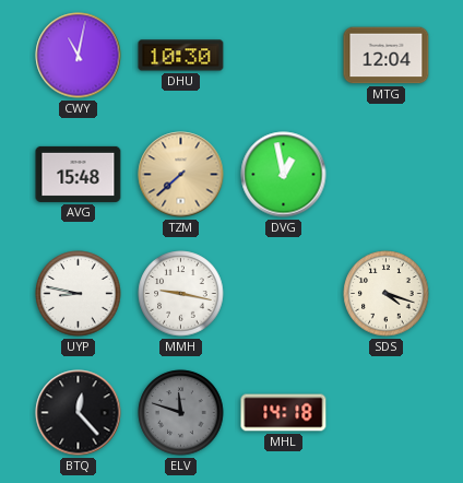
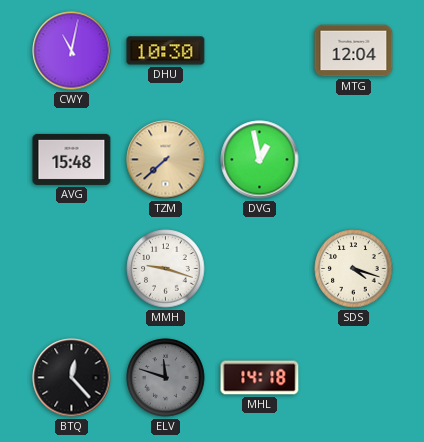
UYP: 8:47 -> none (79, 294)
MMH: 9:17 -> 9:18 (166, 269)
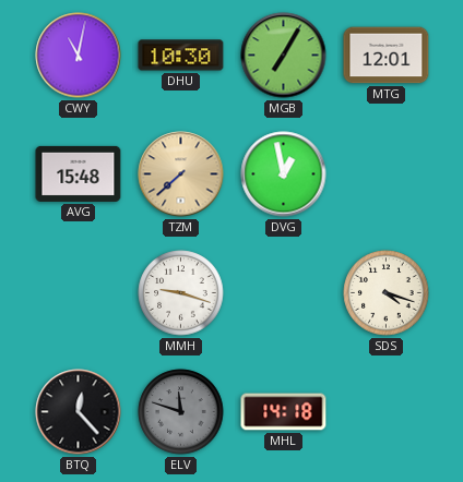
MGB: none -> 7:05 (284, 56)
MTG: 12:04 -> 12:01 (387, 56)
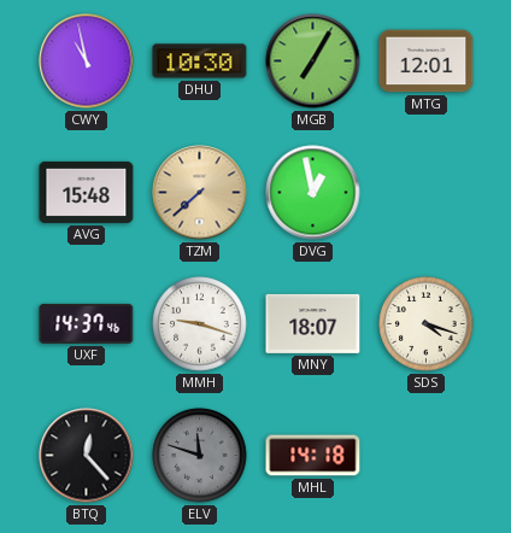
CWY: 11:02 -> 10:58 (87, 61)
UXF: none -> 14:37 (87, 323)
MNY: none -> 18:07 (313, 323)
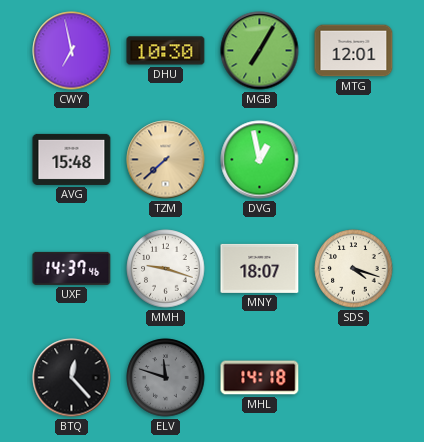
CWY: 10:58 -> 6:58 (72, 51)
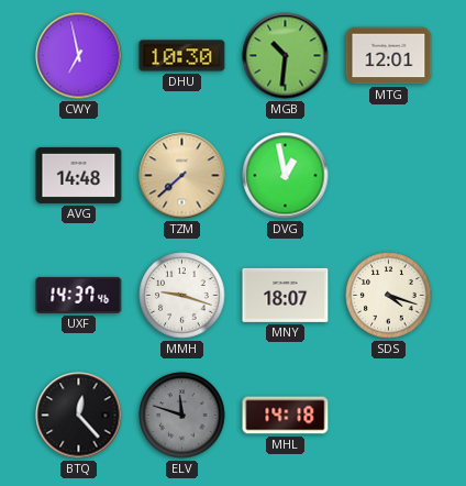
MGB: 7:05 -> 10:31 (286, 56)
AVG: 15:48 -> 14:48 (79, 175)
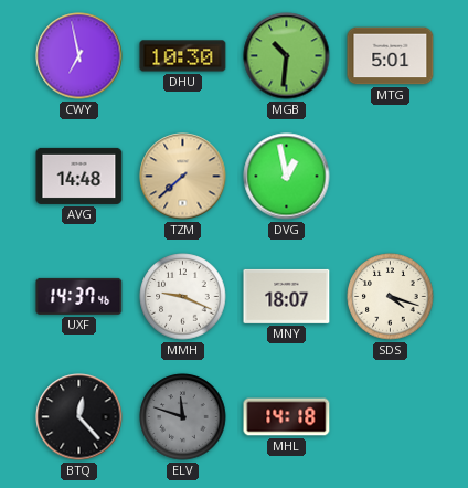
MTG: 12:01 -> 5:01 (391, 56)
MMH: 9:18 -> 9:19 (183, 297)
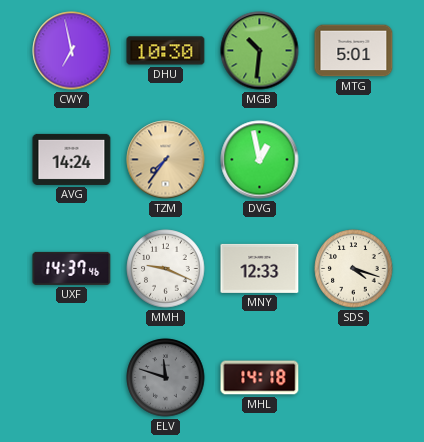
AVG: 14:48 -> 14:24 (72, 159)
TZM: 7:38 -> 7:36 (166, 160)
MNY: 18:07 -> 12:33 (260, 268)
BTQ: 12:23 -> none (79, 417)
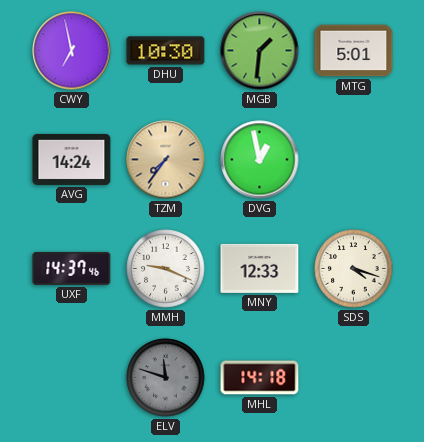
MGB: 10:31 -> 1:31 (260, 51)
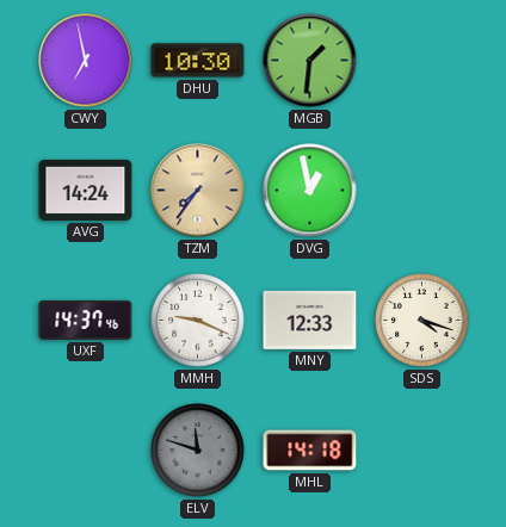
MTG: 5:01 -> none (354, 51)
